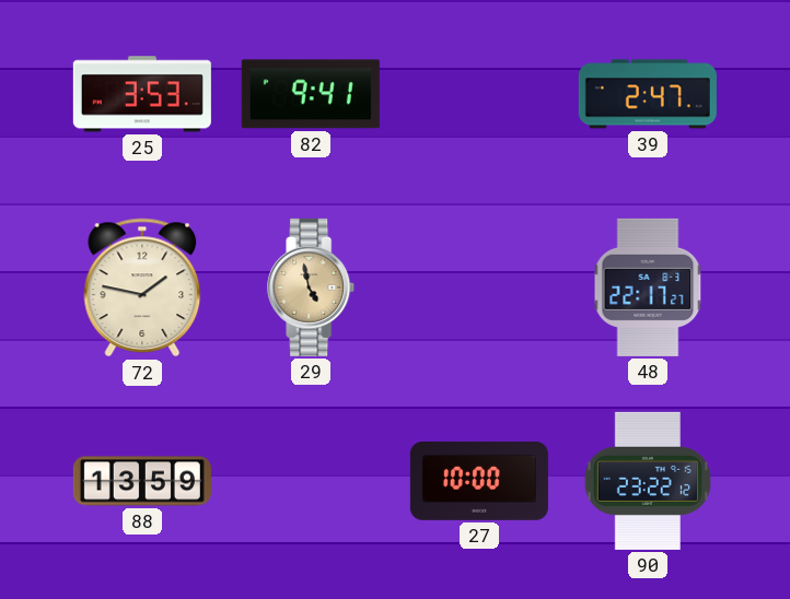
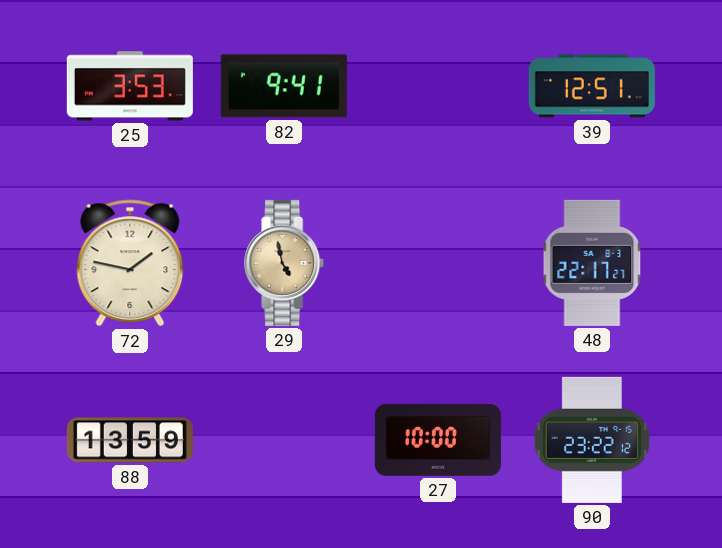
39: 2:47 -> 12:51 (592, 86)
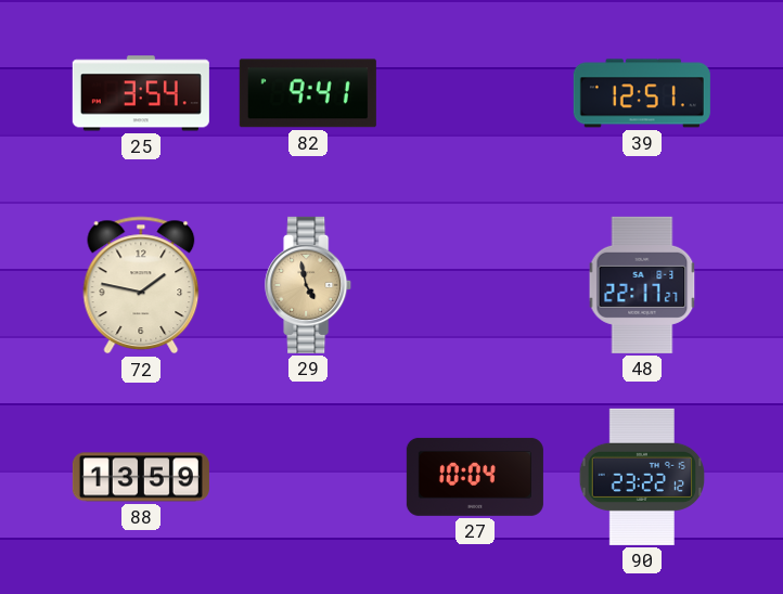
25: 3:53 -> 3:54 (141, 93)
27: 10:00 -> 10:04 (475, 477)
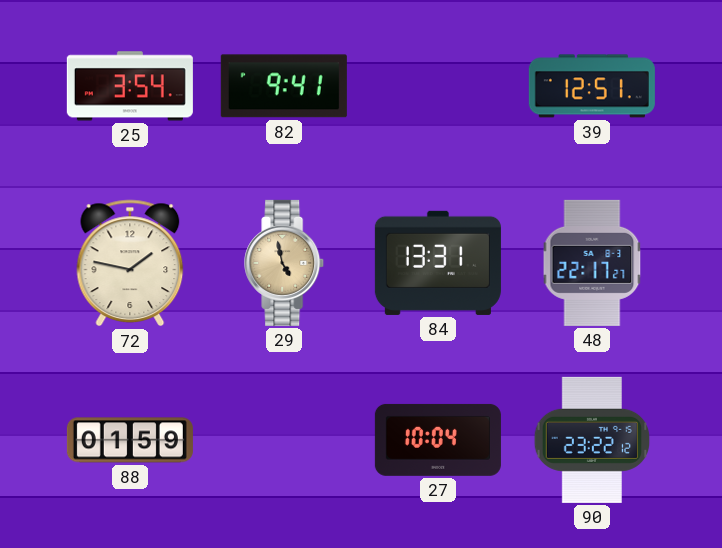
84: none -> 13:31 (438, 263)
88: 13:59 -> 01:59 (130, 440)
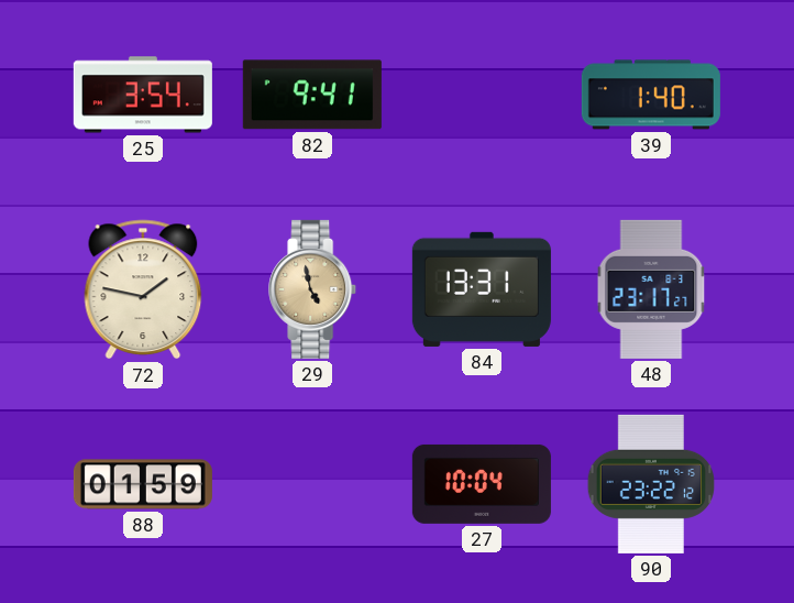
39: 12:51 -> 1:40 (651, 95)
48: 22:17 -> 23:17 (651, 289)
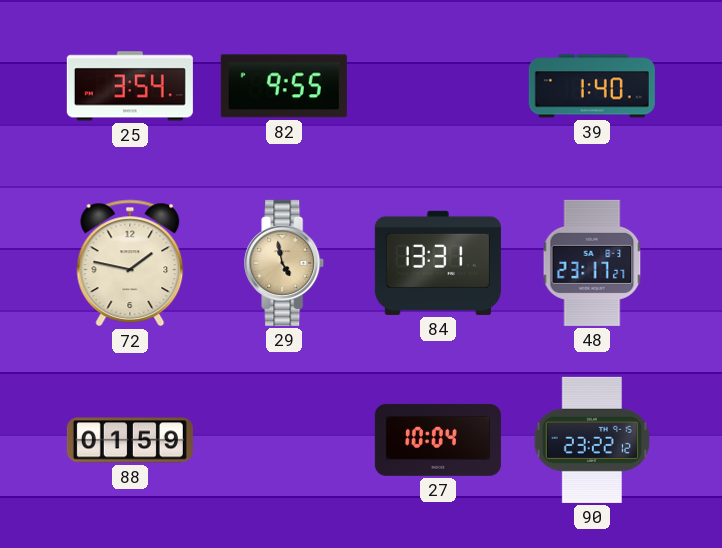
82: 9:41 -> 9:55 (284, 86)
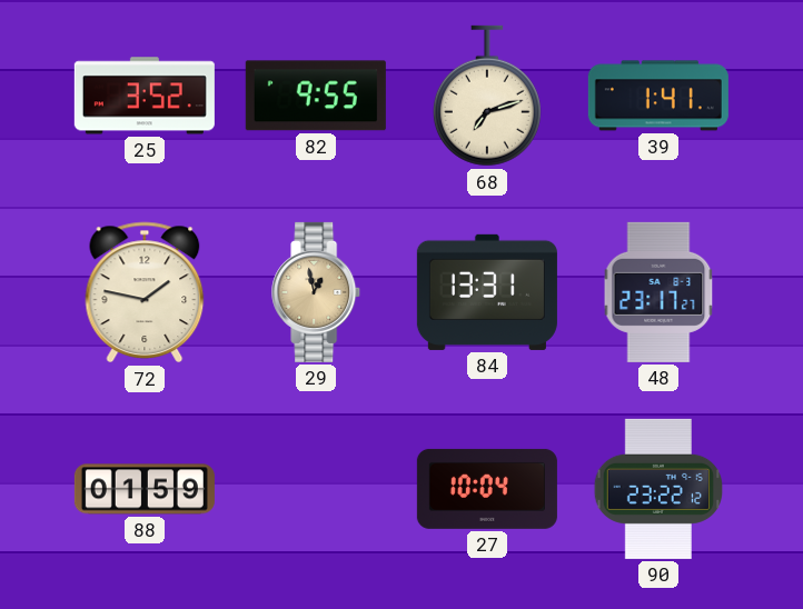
25: 3:54 -> 3:52 (145, 96)
68: none -> 7:12 (487, 96)
39: 1:40 -> 1:41 (658, 96)
29: 4:58 -> 12:58 (317, 292)
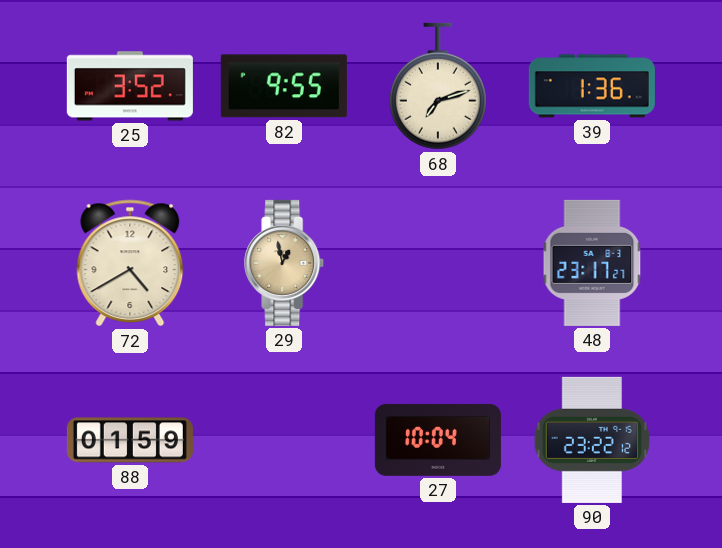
39: 1:41 -> 1:36 (592, 86)
72: 1:47 -> 4:40 (130, 263)
84: 13:31 -> none (487, 292)
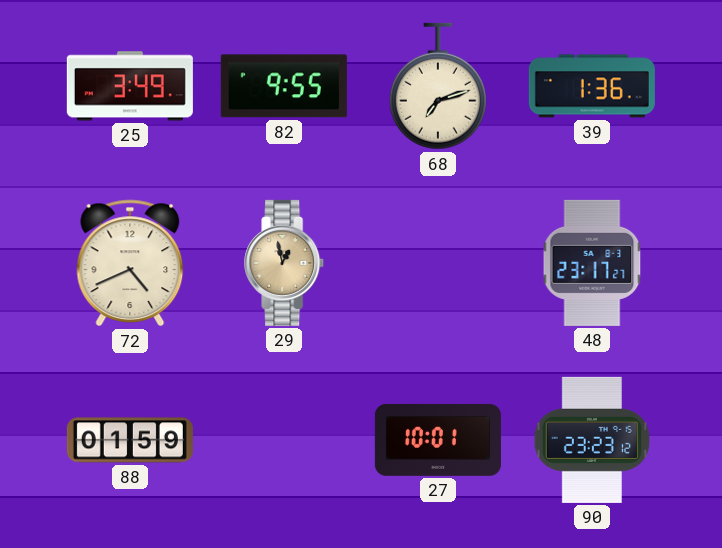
25: 3:52 -> 3:49 (130, 86)
72: 4:40 -> 4:41 (130, 263)
27: 10:04 -> 10:01 (438, 440)
90: 23:22 -> 23:23 (592, 440)
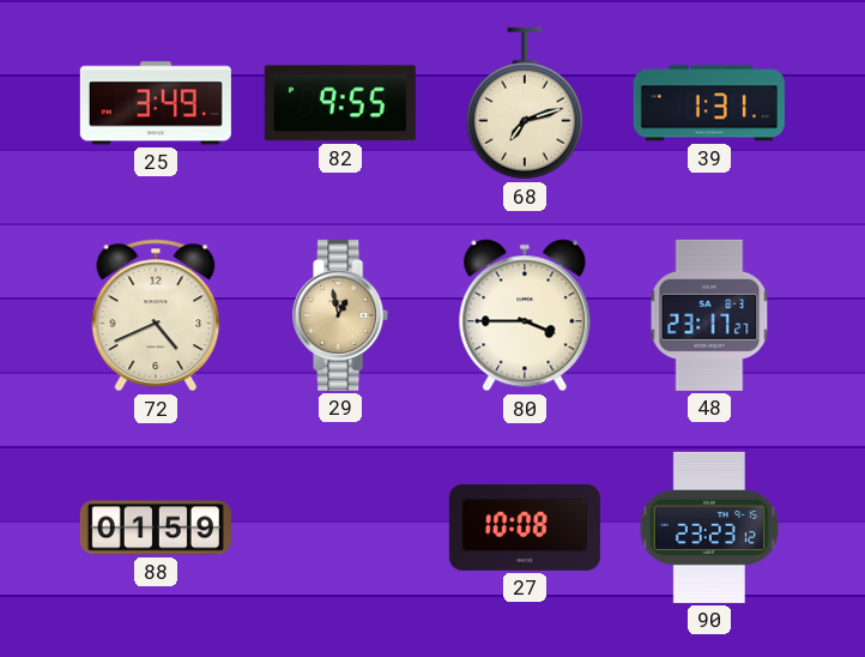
39: 1:36 -> 1:31 (709, 103)
80: none -> 3:45 (525, 315)
27: 10:01 -> 10:08 (525, 528)
